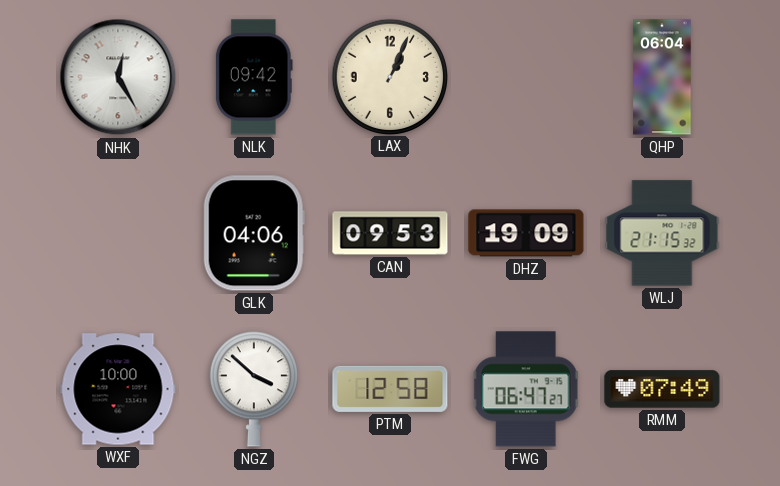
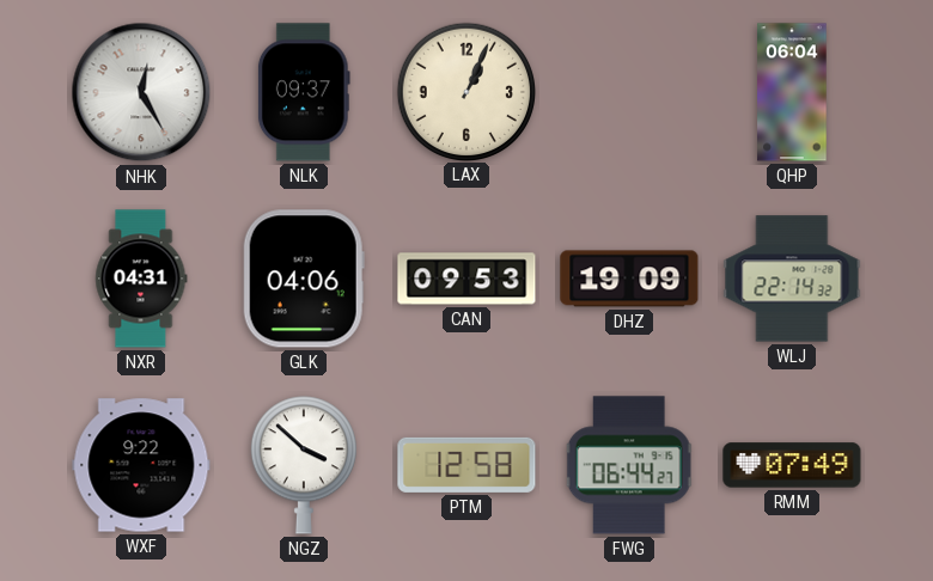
NLK: 09:42 -> 09:37 (304, 92)
NXR: none -> 04:31 (141, 279)
WLJ: 21:15 -> 22:14 (792, 279)
WXF: 10:00 -> 9:22 (141, 465)
FWG: 06:47 -> 06:44 (629, 465)
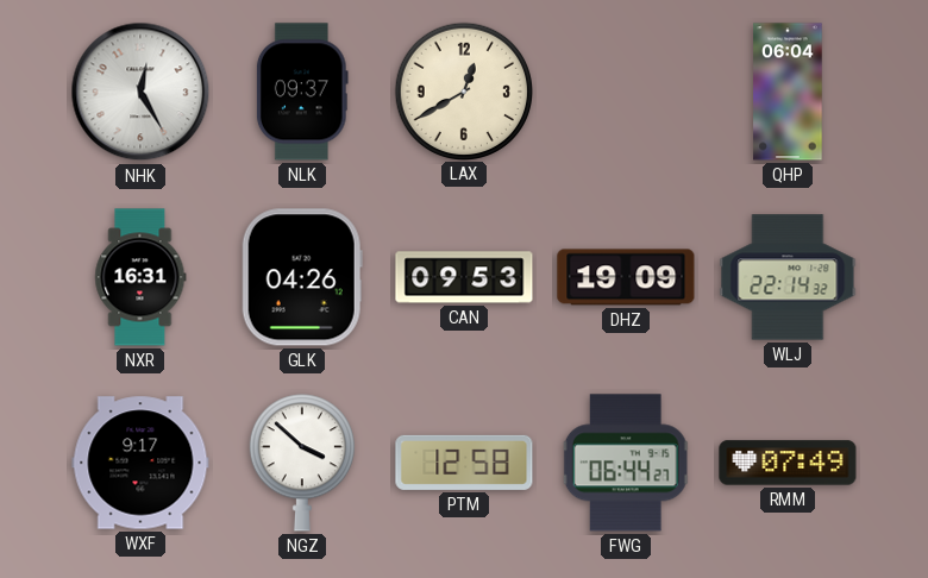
LAX: 1:04 -> 12:40 (463, 90)
NXR: 04:31 -> 16:31 (140, 277)
GLK: 04:06 -> 04:26 (302, 277)
WXF: 9:22 -> 9:17 (140, 463)
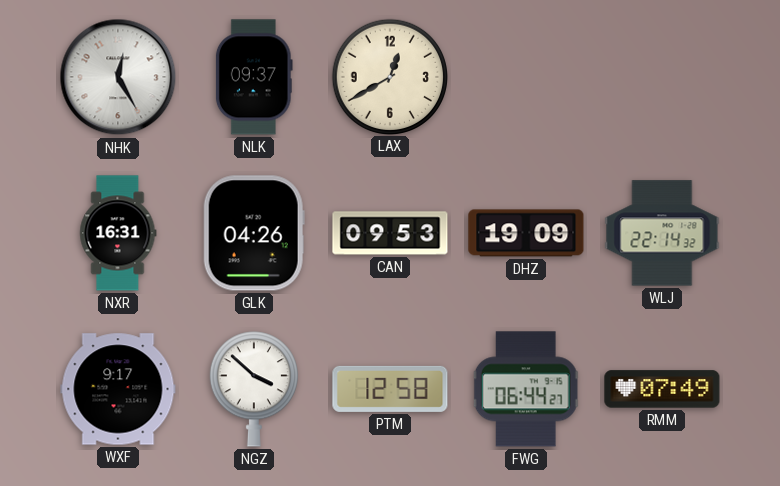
QHP: 06:04 -> none (788, 92)
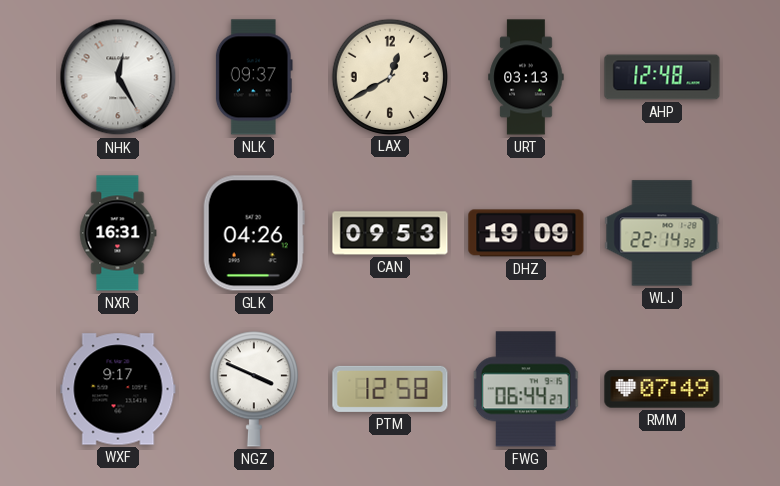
URT: none -> 03:13 (526, 77)
AHP: none -> 12:48 (662, 77)
NGZ: 3:52 -> 3:49 (254, 389)
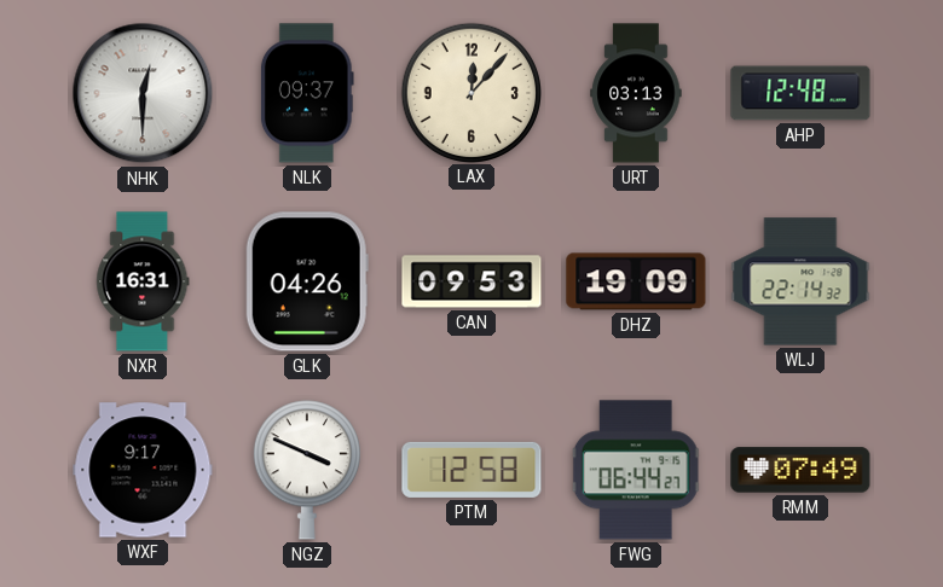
NHK: 12:25 -> 12:30 (143, 93)
LAX: 12:40 -> 12:07 (470, 92)
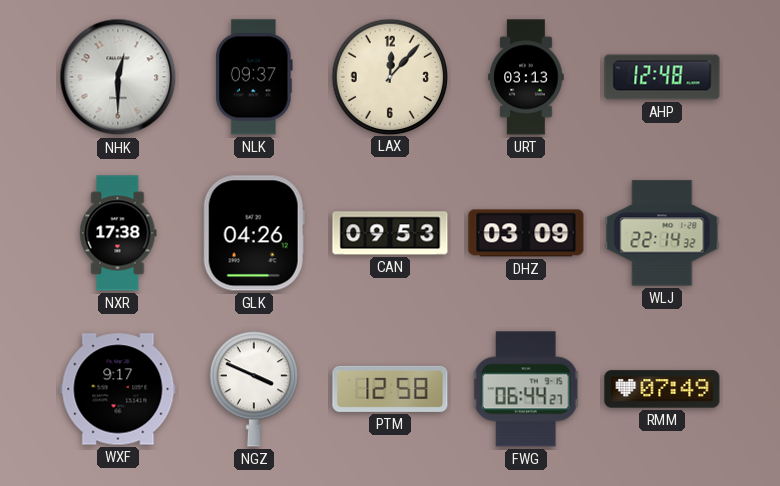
NXR: 16:31 -> 17:38 (118, 233)
DHZ: 19:09 -> 03:09 (526, 233)
